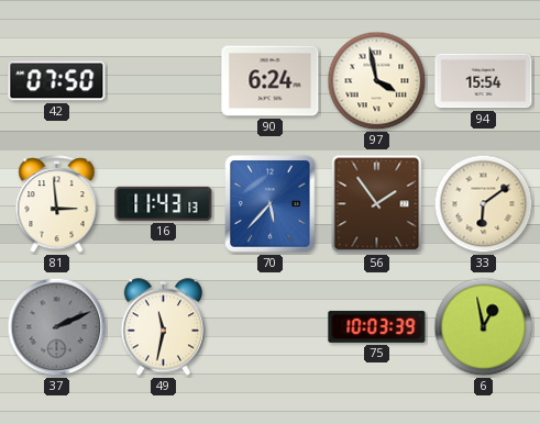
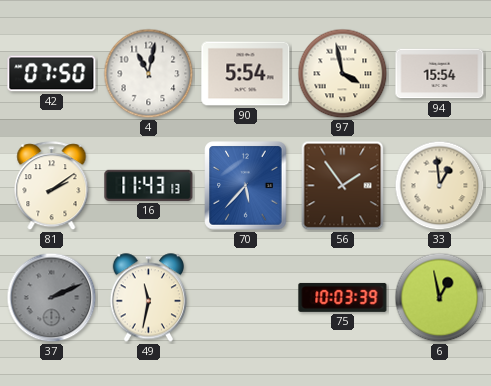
4: none -> 11:02 (149, 74)
90: 6:24 -> 5:54 (246, 74)
81: 2:59 -> 2:09 (52, 186)
33: 6:09 -> 12:59 (440, 186)
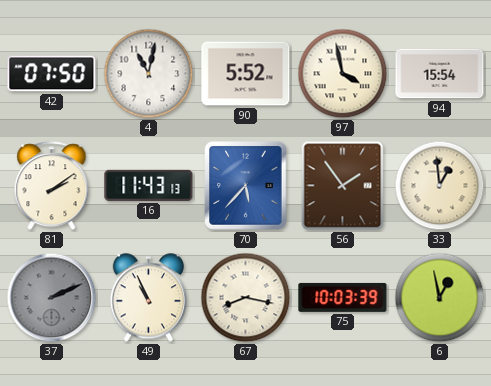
90: 5:54 -> 5:52 (246, 74)
49: 11:32 -> 10:56 (148, 298)
67: none -> 8:17 (246, 298)
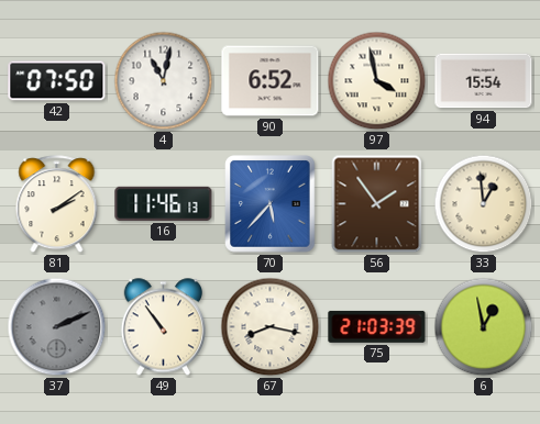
90: 5:52 -> 6:52 (271, 81)
16: 11:43 -> 11:46 (164, 203)
49: 10:56 -> 10:54 (163, 327)
75: 10:03 -> 21:03 (377, 326)
